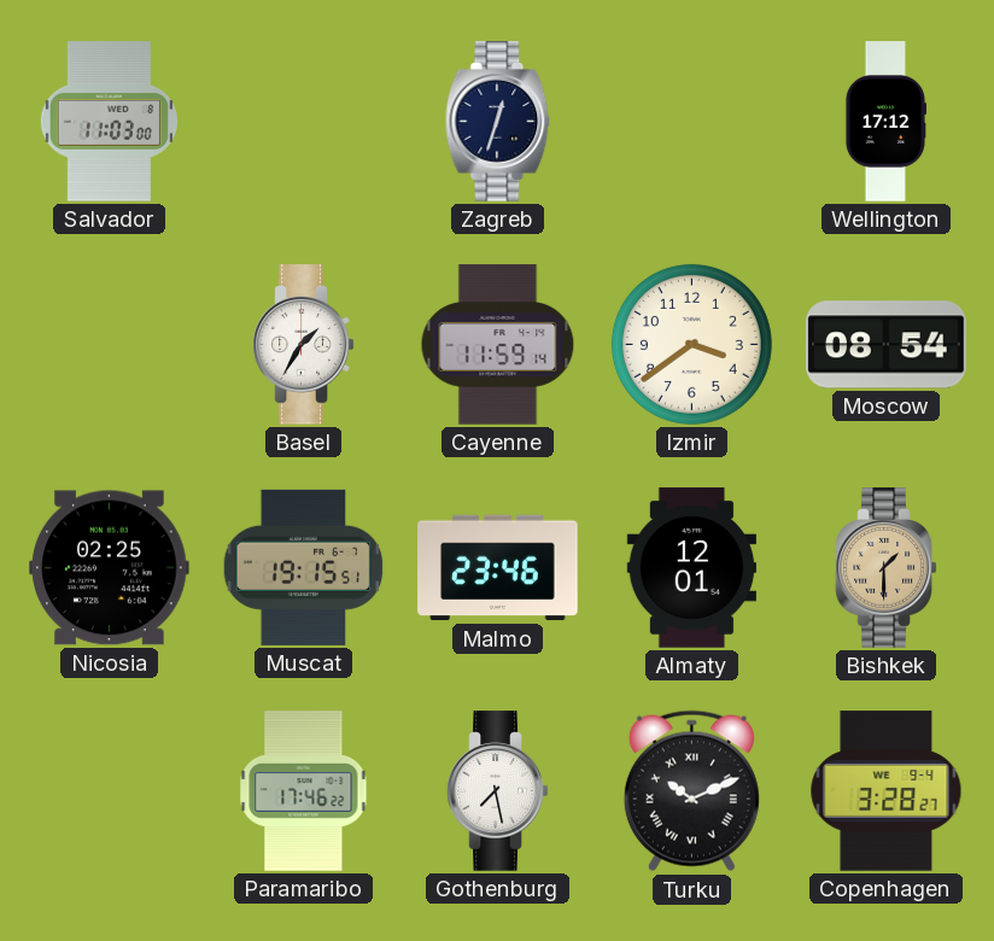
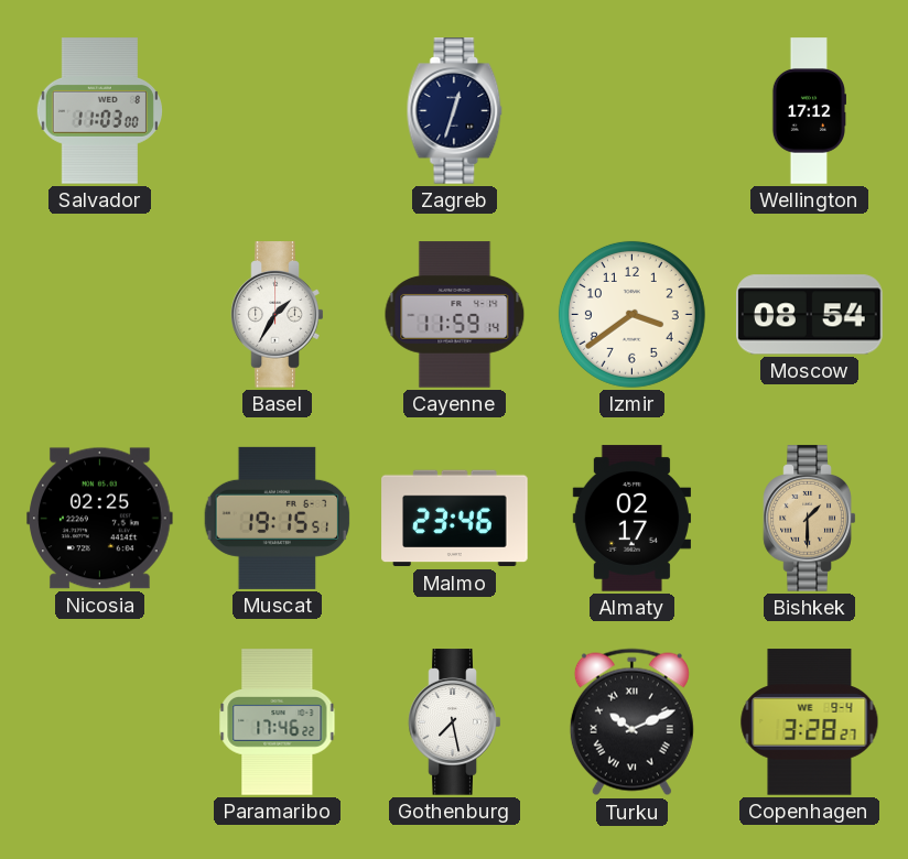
Almaty: 12:01 -> 02:17 (631, 519)
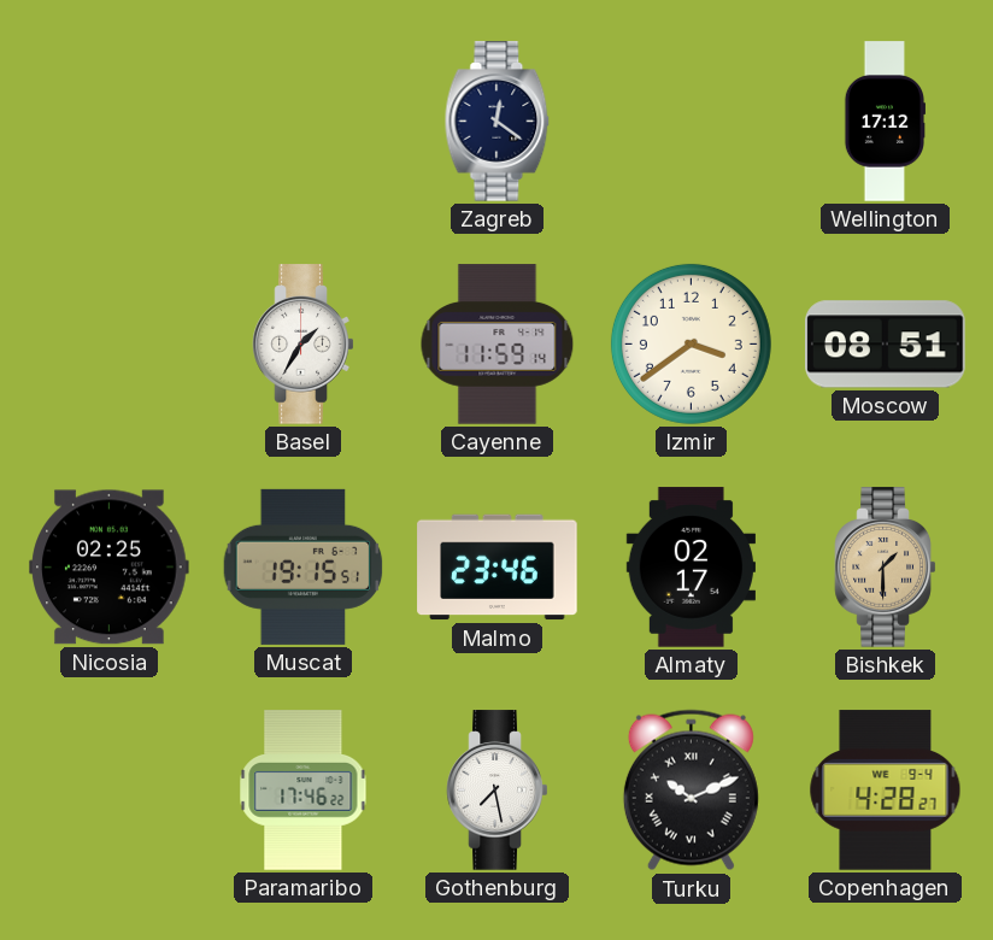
Salvador: 11:03 -> none (99, 111)
Zagreb: 12:33 -> 12:21 (498, 122)
Moscow: 08:54 -> 08:51 (886, 345)
Copenhagen: 3:28 -> 4:28 (886, 791)
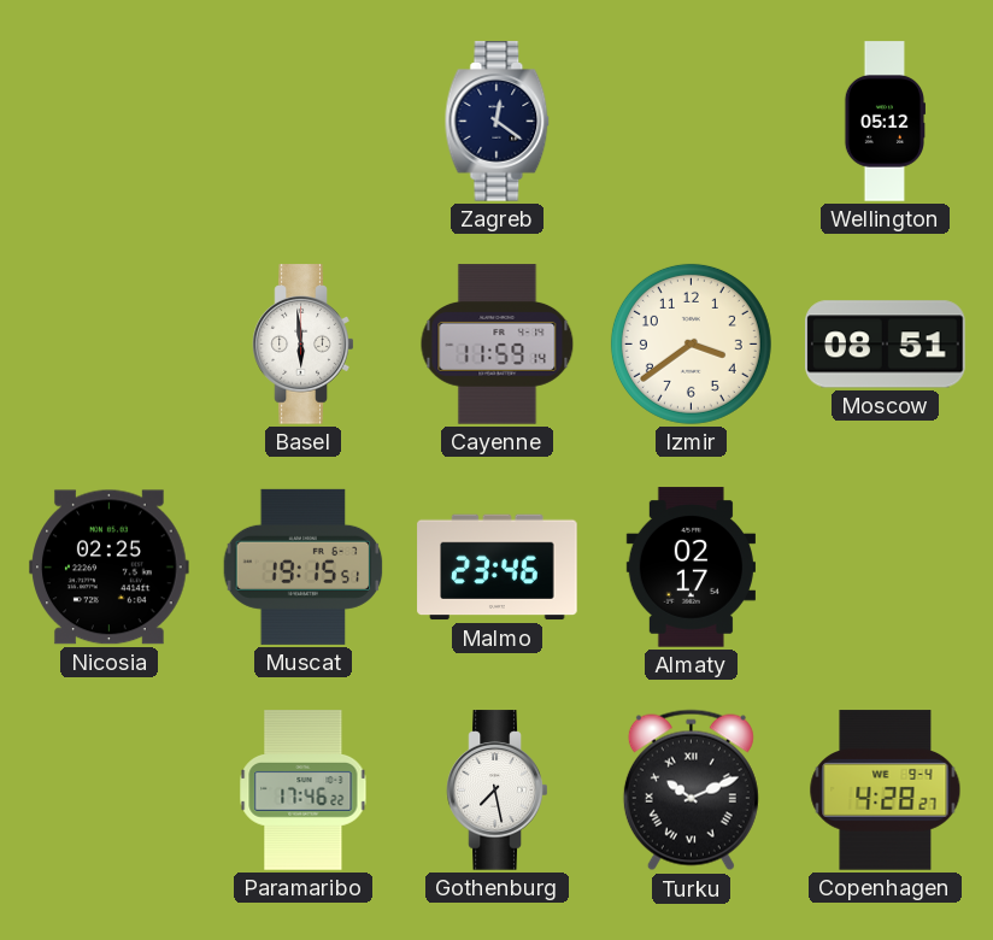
Wellington: 17:12 -> 05:12 (883, 122)
Basel: 1:35 -> 5:59 (304, 345)
Bishkek: 1:30 -> none (886, 568)
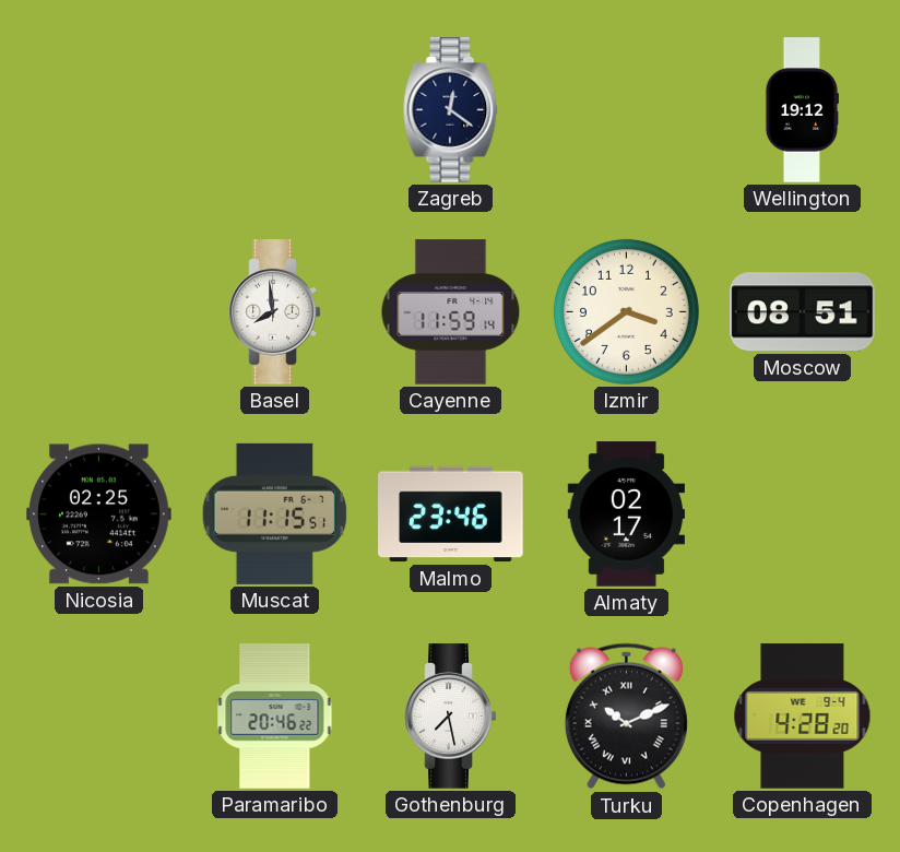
Wellington: 05:12 -> 19:12 (801, 110)
Basel: 5:59 -> 7:59 (275, 312)
Muscat: 19:15 -> 11:15 (275, 513)
Paramaribo: 17:46 -> 20:46 (275, 717)
Copenhagen: 4:28:27 -> 4:28:20 (803, 717)
